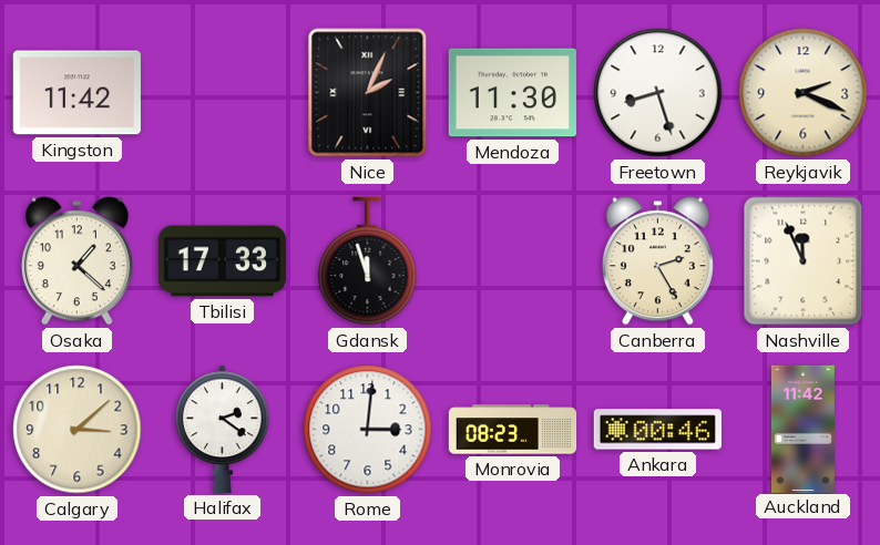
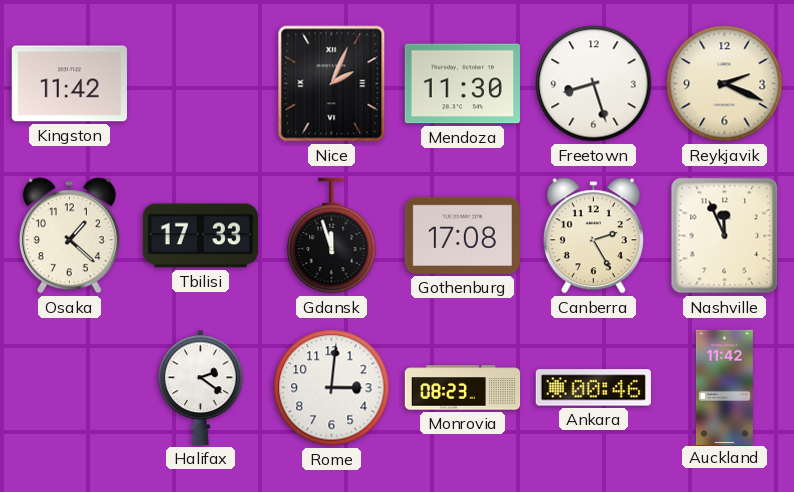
Gothenburg: none -> 17:08 (462, 235)
Calgary: 3:08 -> none (78, 430)
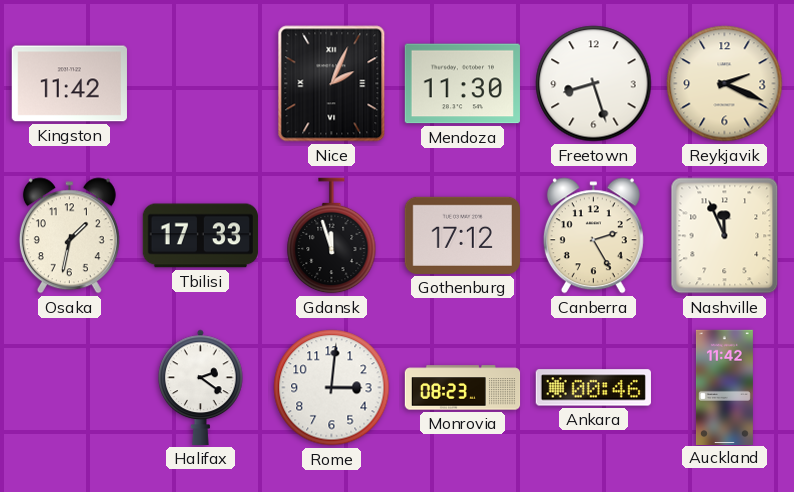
Osaka: 1:22 -> 1:32 (69, 236)
Gothenburg: 17:08 -> 17:12 (462, 235)
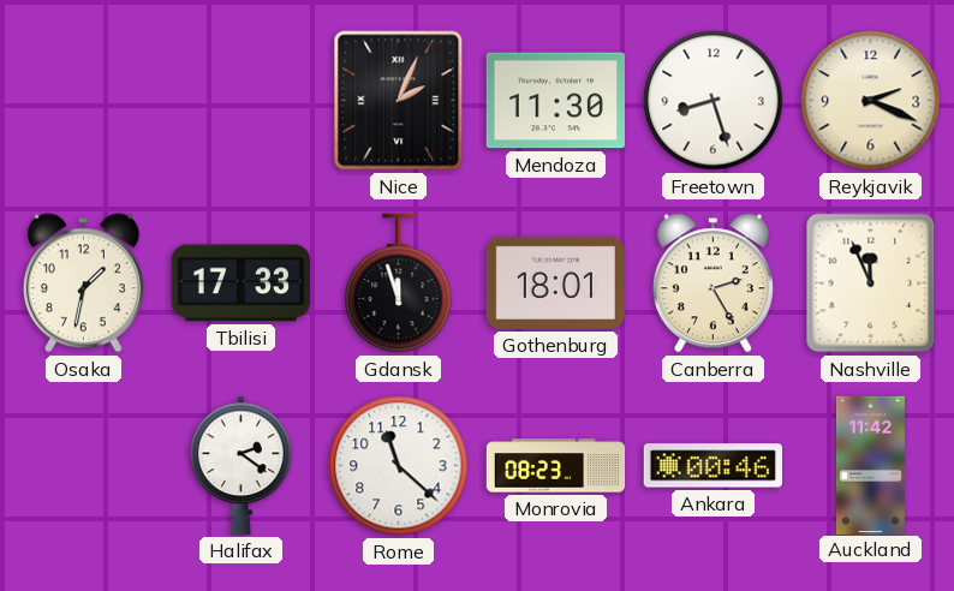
Kingston: 11:42 -> none (69, 84)
Gothenburg: 17:12 -> 18:01 (555, 282)
Rome: 3:01 -> 11:22 (399, 466)
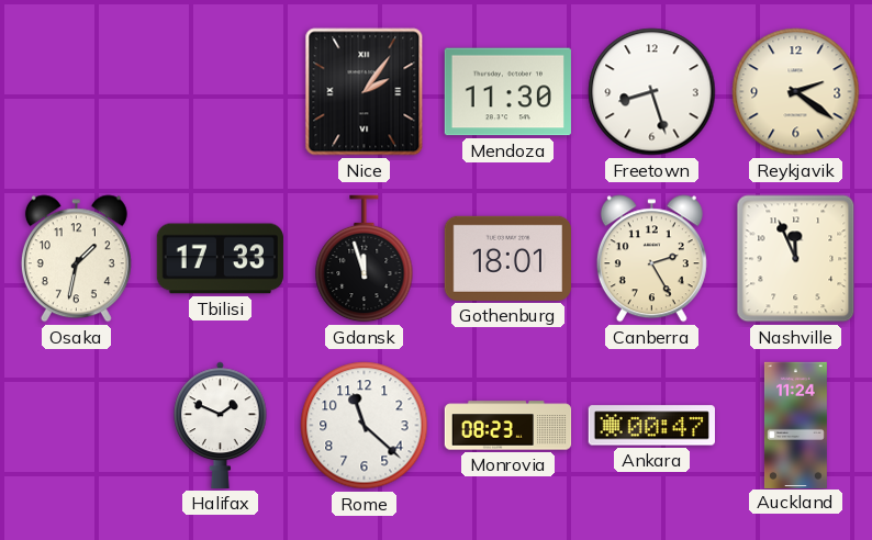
Nice: 2:04 -> 2:06 (365, 92)
Reykjavik: 2:19 -> 2:21 (796, 92)
Halifax: 2:21 -> 1:49 (221, 425)
Ankara: 00:46 -> 00:47 (651, 426)
Auckland: 11:42 -> 11:24 (795, 425)
